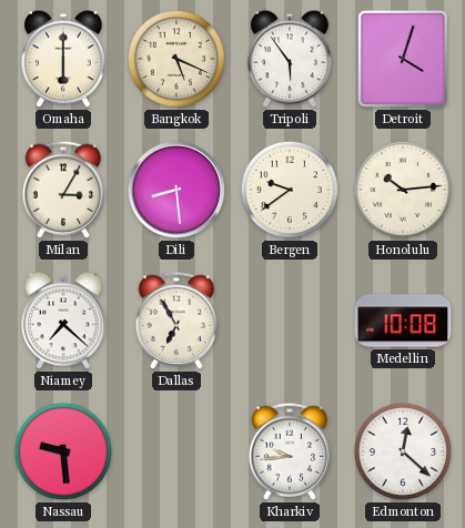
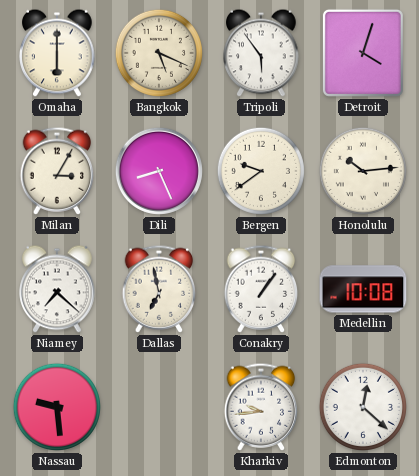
Dili: 8:29 -> 8:26 (159, 171)
Dallas: 6:55 -> 6:58 (159, 289)
Conakry: none -> 1:06 (261, 289)
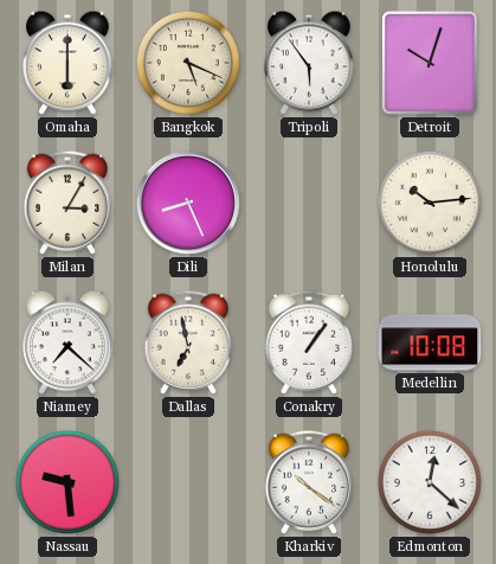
Detroit: 4:03 -> 10:03 (430, 63)
Bergen: 9:39 -> none (261, 171)
Kharkiv: 9:44 -> 10:21 (309, 482)
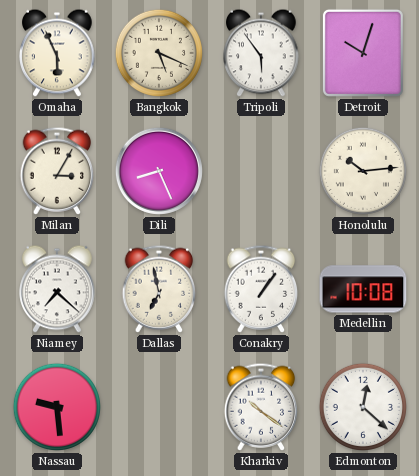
Omaha: 6:00 -> 5:56 (57, 53)
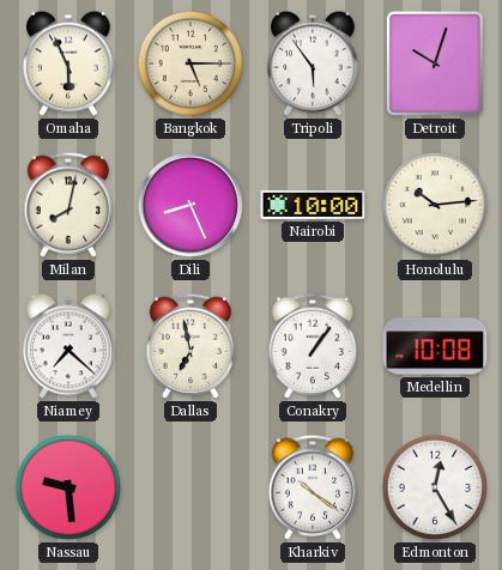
Bangkok: 5:19 -> 5:15 (190, 63)
Milan: 3:05 -> 8:02 (68, 205)
Nairobi: none -> 10:00 (313, 205)
Edmonton: 12:22 -> 12:25 (435, 487)
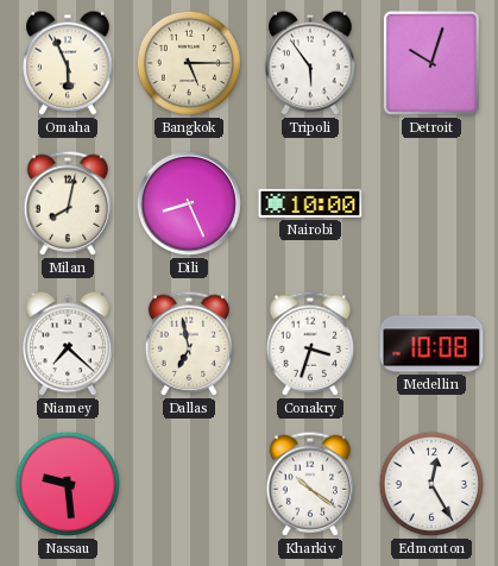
Honolulu: 10:14 -> none (435, 205)
Conakry: 1:06 -> 3:33 (310, 344)
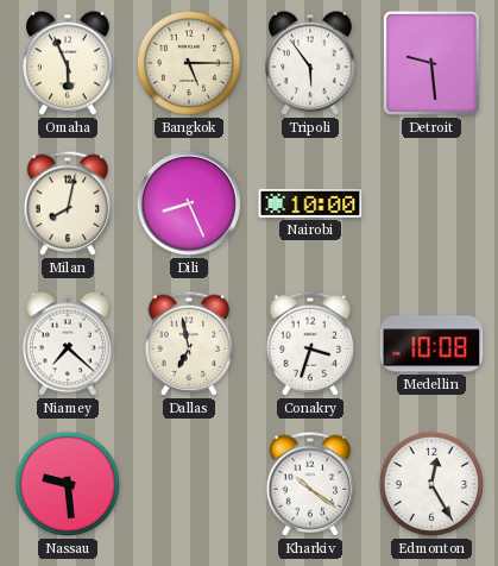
Detroit: 10:03 -> 9:29 (431, 63)
